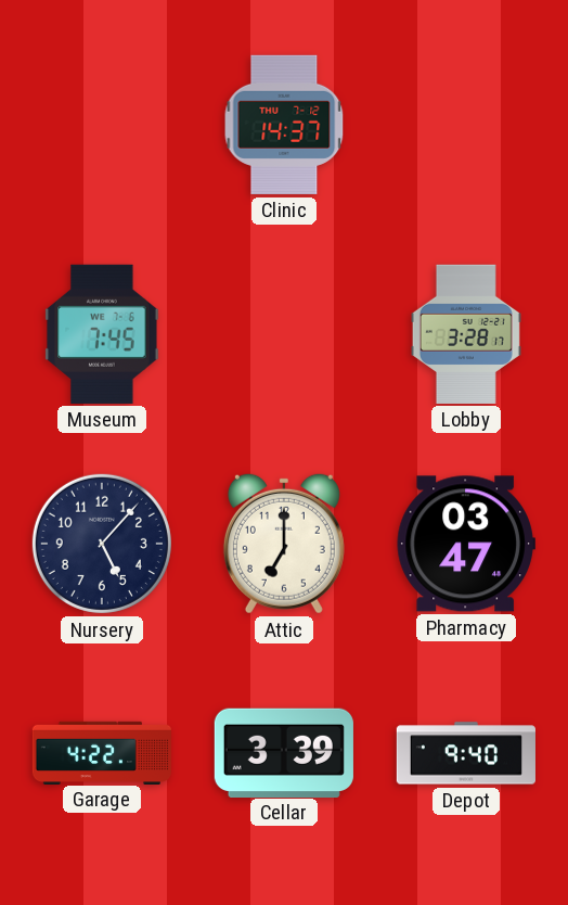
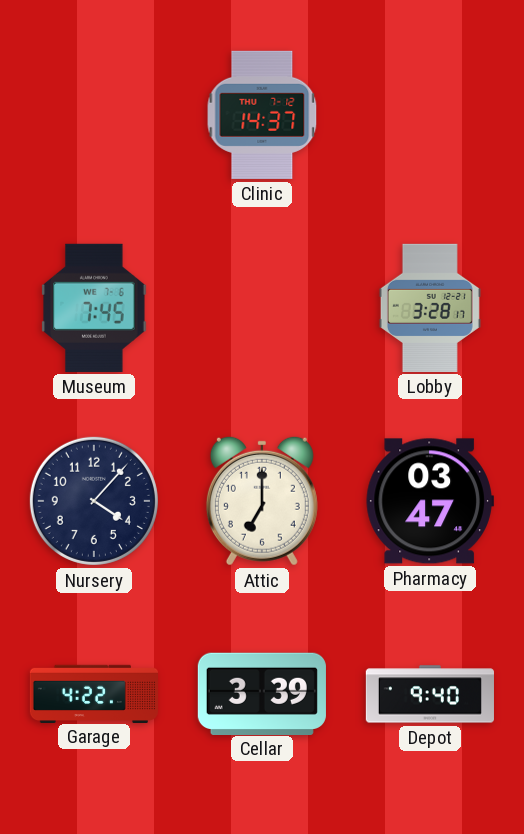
Nursery: 5:07 -> 4:07 (94, 501)
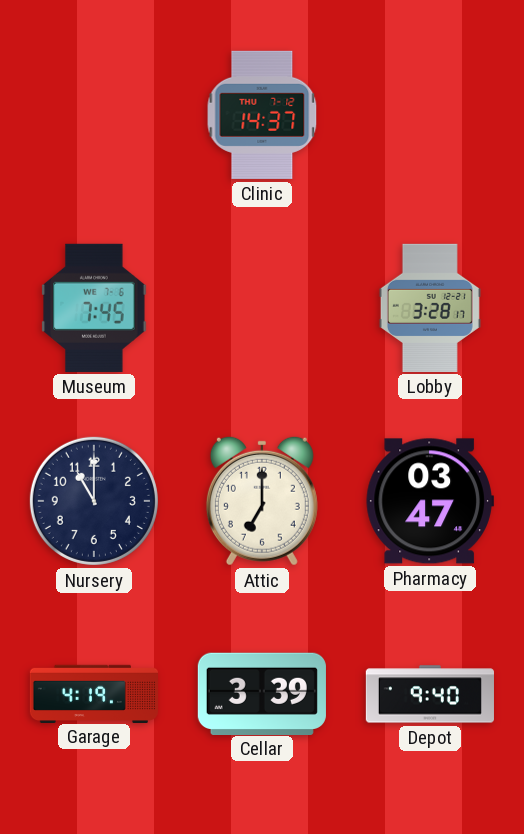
Nursery: 4:07 -> 11:00 (94, 501)
Garage: 4:22 -> 4:19 (93, 693)
